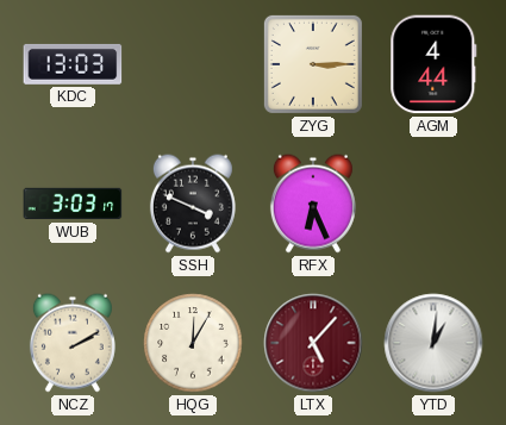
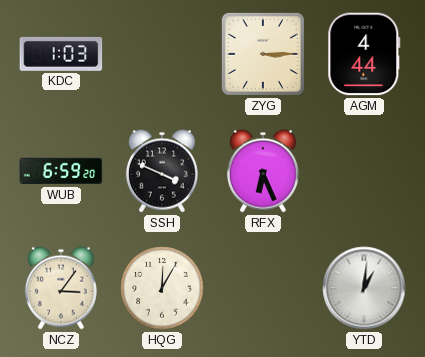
KDC: 13:03 -> 1:03 (61, 54)
WUB: 3:03 -> 6:59 (61, 171)
NCZ: 2:10 -> 3:06 (61, 288)
LTX: 5:07 -> none (313, 343)
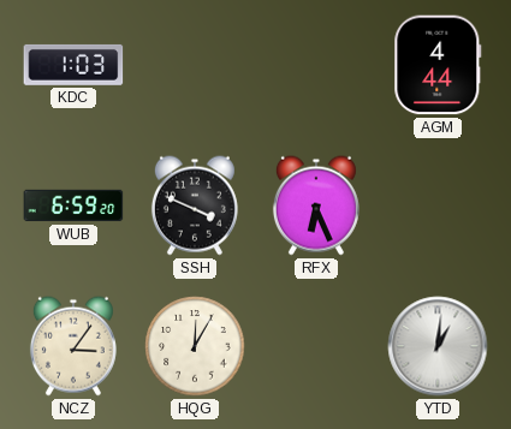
ZYG: 3:15 -> none (263, 54)
